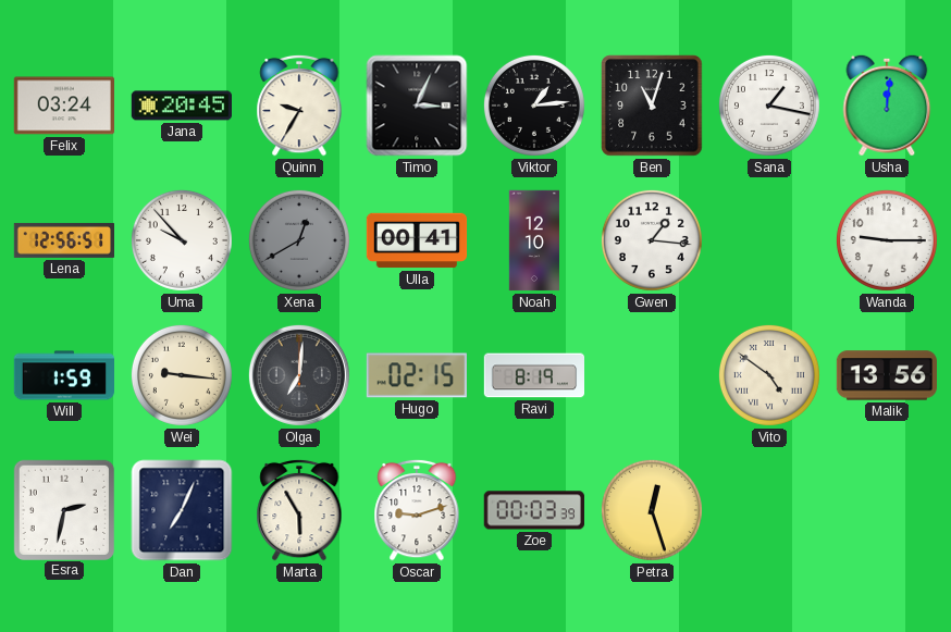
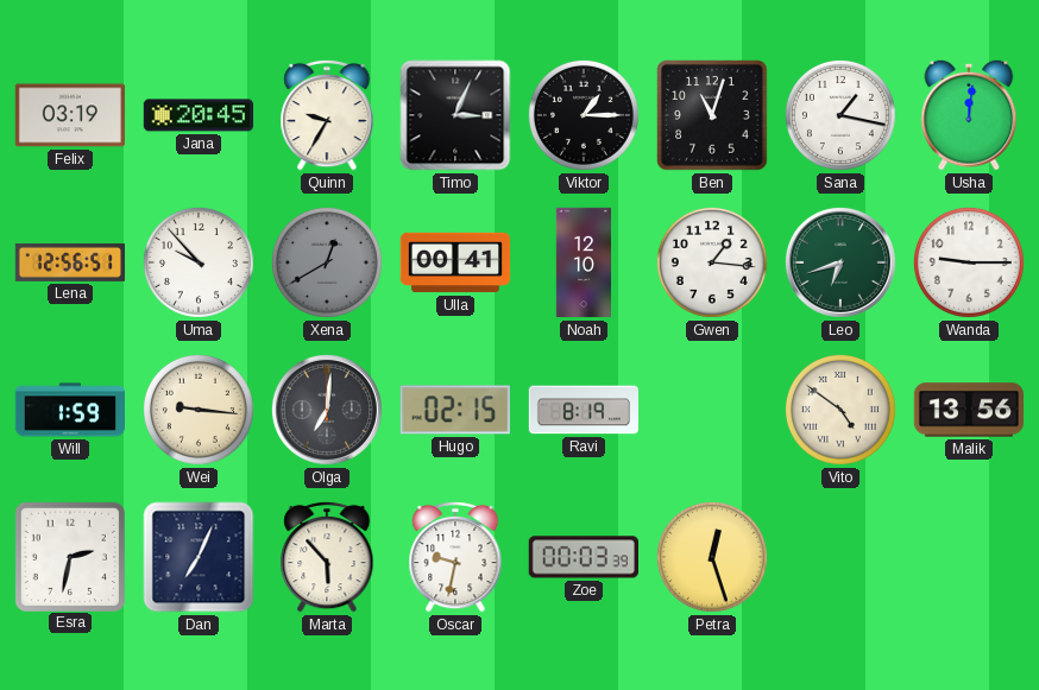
Felix: 03:24 -> 03:19 (69, 115)
Viktor: 1:14 -> 1:15 (584, 115)
Leo: none -> 6:42 (840, 262)
Marta: 5:55 -> 5:53 (327, 557)
Oscar: 9:12 -> 9:32 (455, 557)
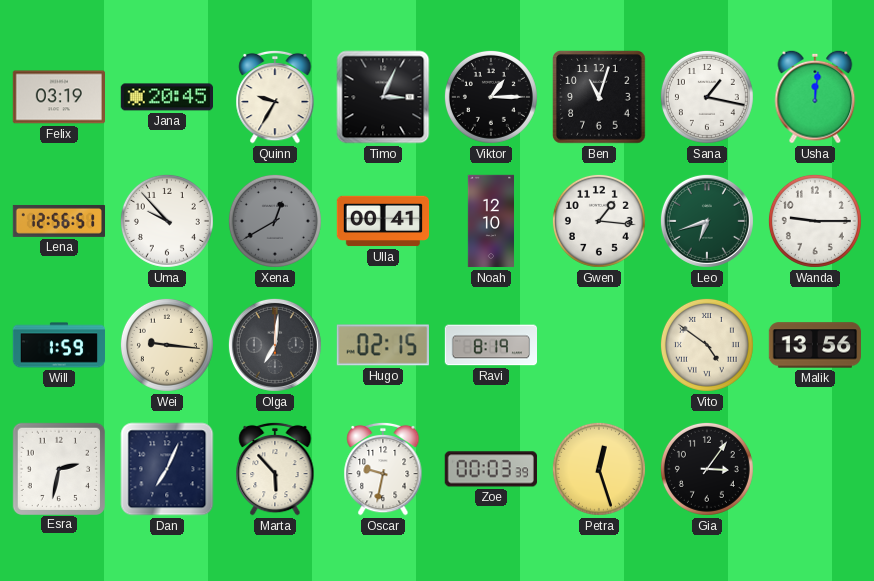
Gia: none -> 3:06 (707, 469)
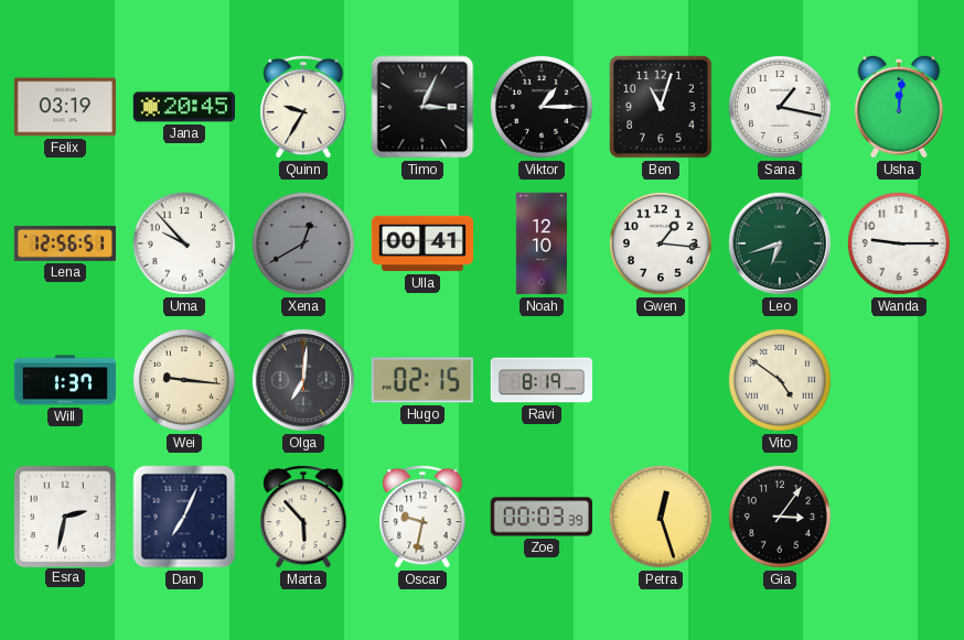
Will: 1:59 -> 1:37 (64, 380)
Malik: 13:56 -> none (814, 345)
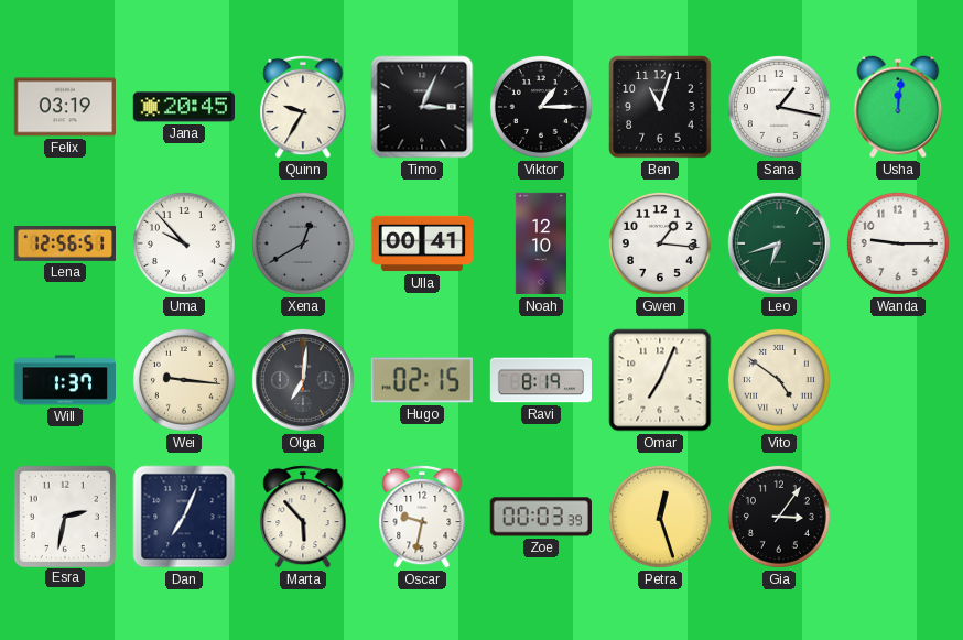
Omar: none -> 7:04 (660, 380)
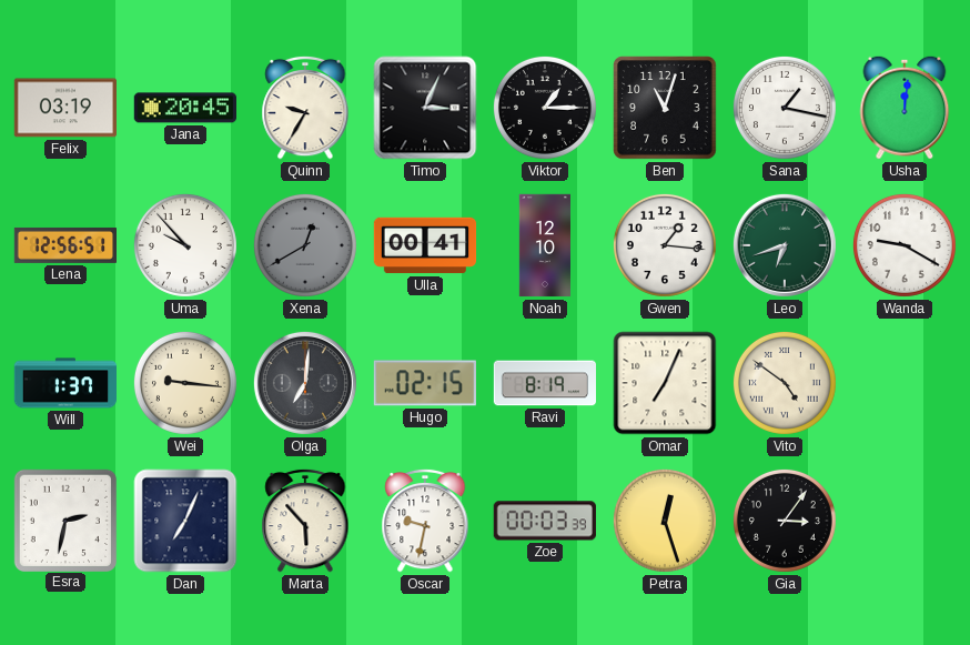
Wanda: 9:15 -> 9:20 (905, 245)
